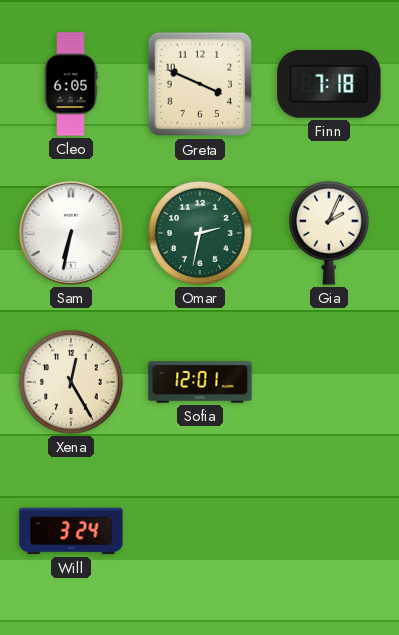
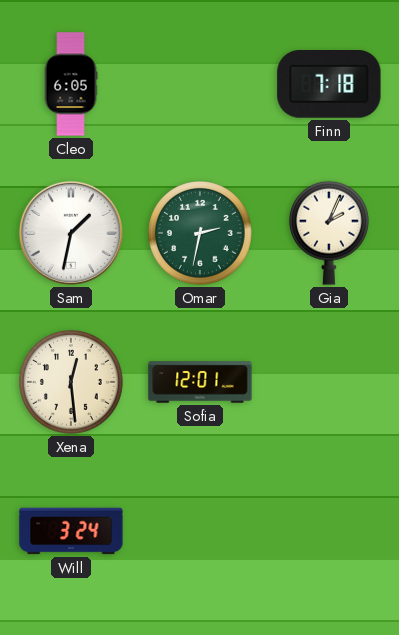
Greta: 3:49 -> none (200, 84)
Sam: 6:32 -> 1:32 (71, 233)
Xena: 12:25 -> 12:29 (72, 383)
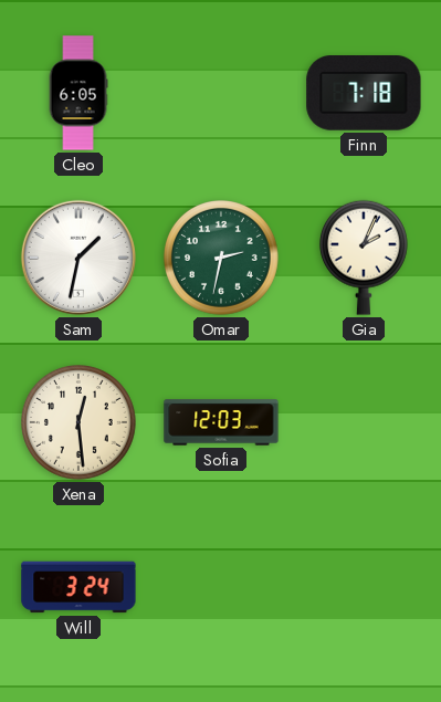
Sofia: 12:01 -> 12:03 (221, 422)
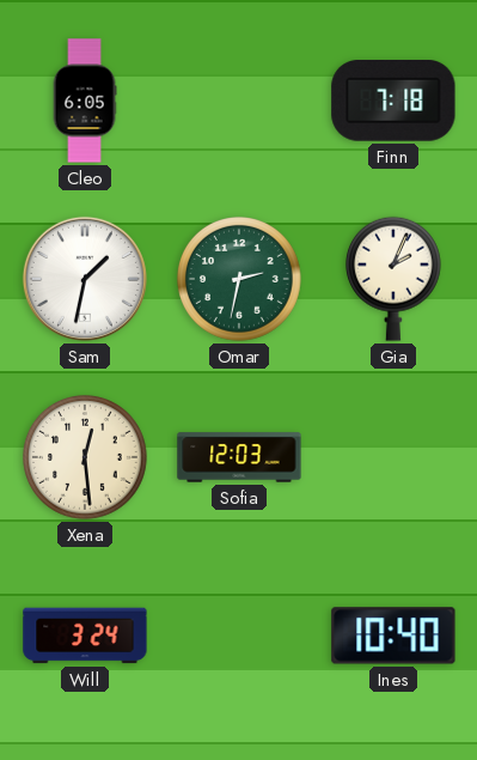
Ines: none -> 10:40 (393, 636)
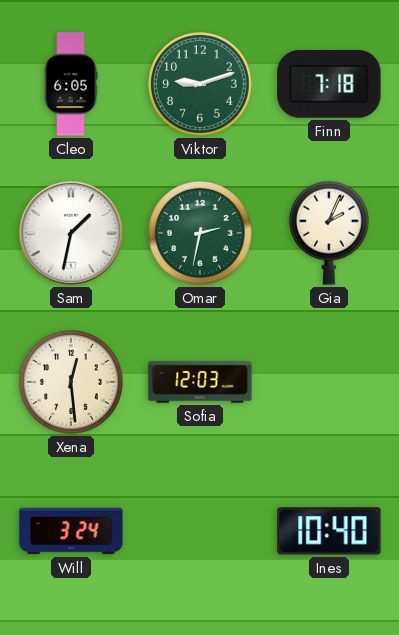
Viktor: none -> 9:12 (201, 85)
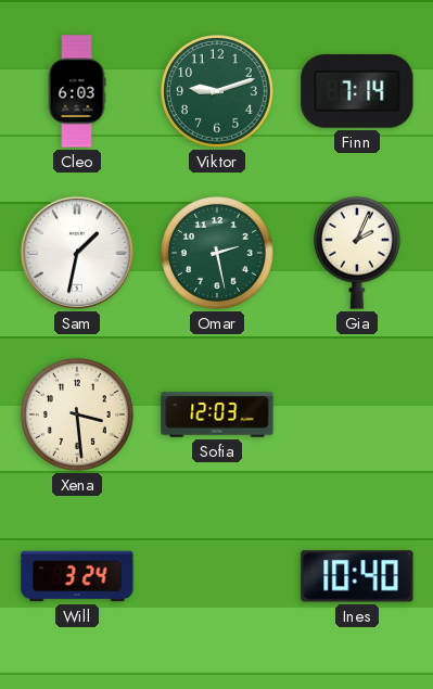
Cleo: 6:05 -> 6:03 (77, 91)
Finn: 7:18 -> 7:14 (357, 92)
Omar: 2:32 -> 2:28 (218, 254)
Xena: 12:29 -> 3:29 (78, 416)
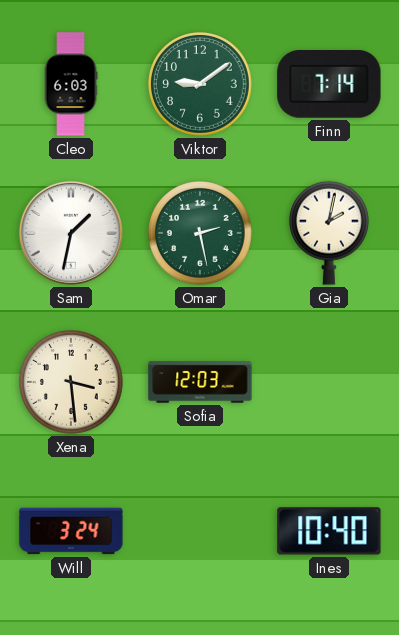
Viktor: 9:12 -> 9:09 (201, 85)
Gia: 2:04 -> 2:02 (329, 233)
